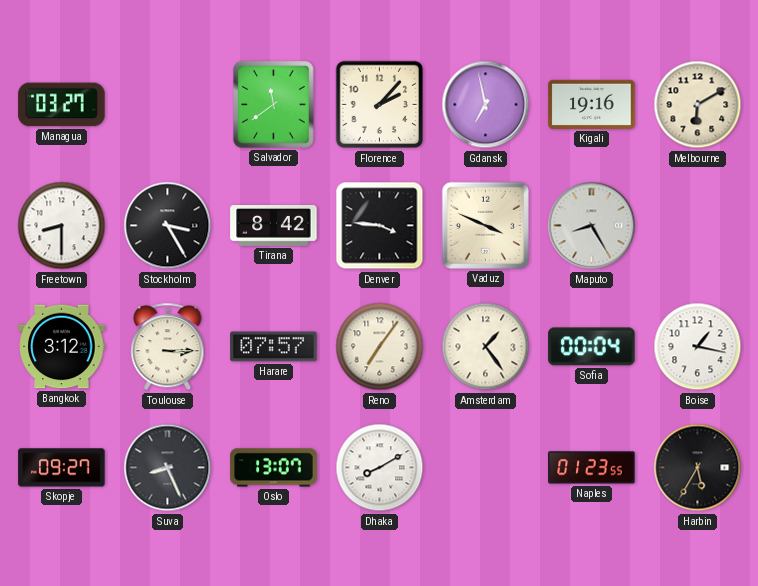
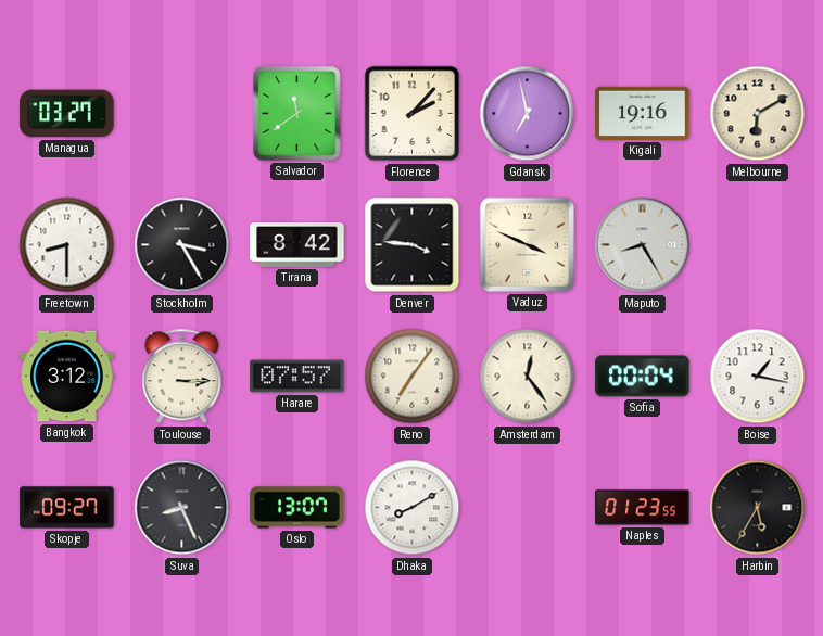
Amsterdam: 1:24 -> 12:24 (528, 377)
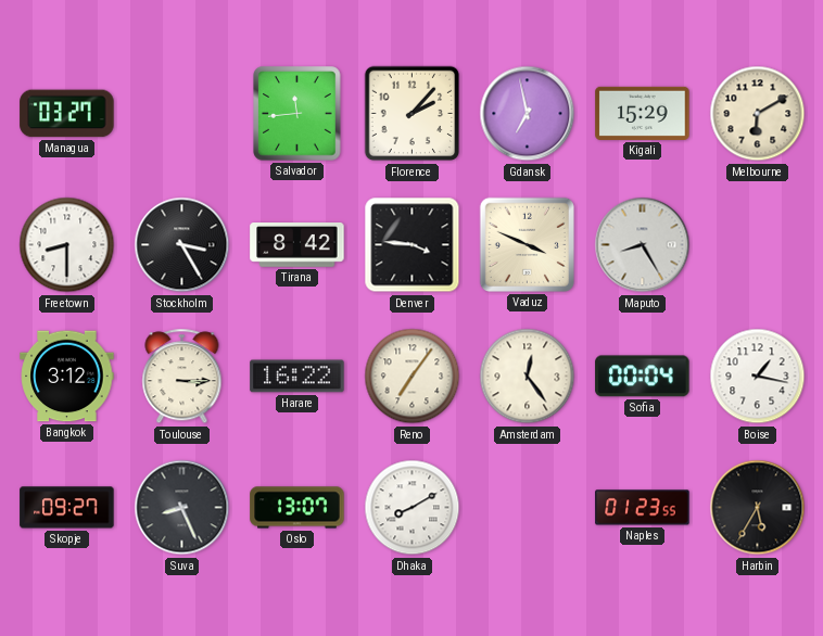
Salvador: 11:39 -> 11:44 (297, 114)
Kigali: 19:16 -> 15:29 (643, 113)
Harare: 07:57 -> 16:22 (297, 377)
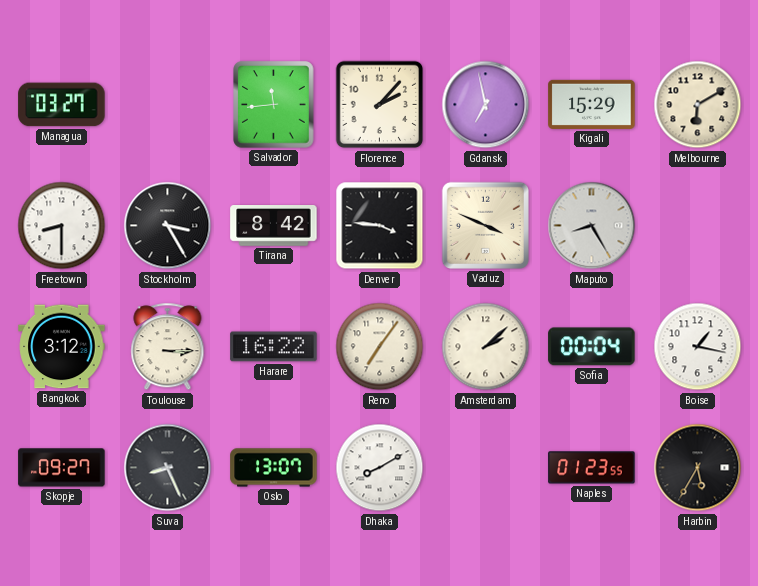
Amsterdam: 12:24 -> 2:08 (486, 347)
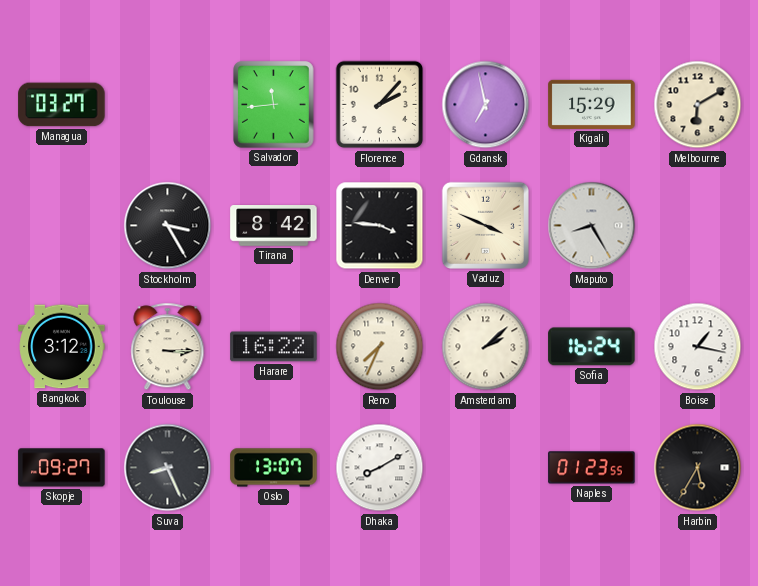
Freetown: 8:30 -> none (62, 226)
Reno: 7:06 -> 7:34 (380, 347)
Sofia: 00:04 -> 16:24 (592, 347)
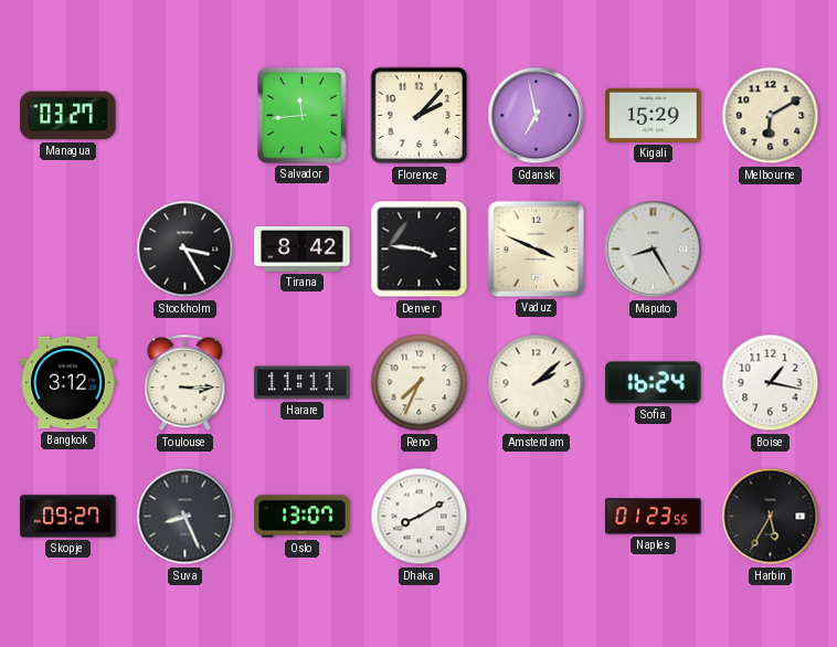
Harare: 16:22 -> 11:11 (303, 383)
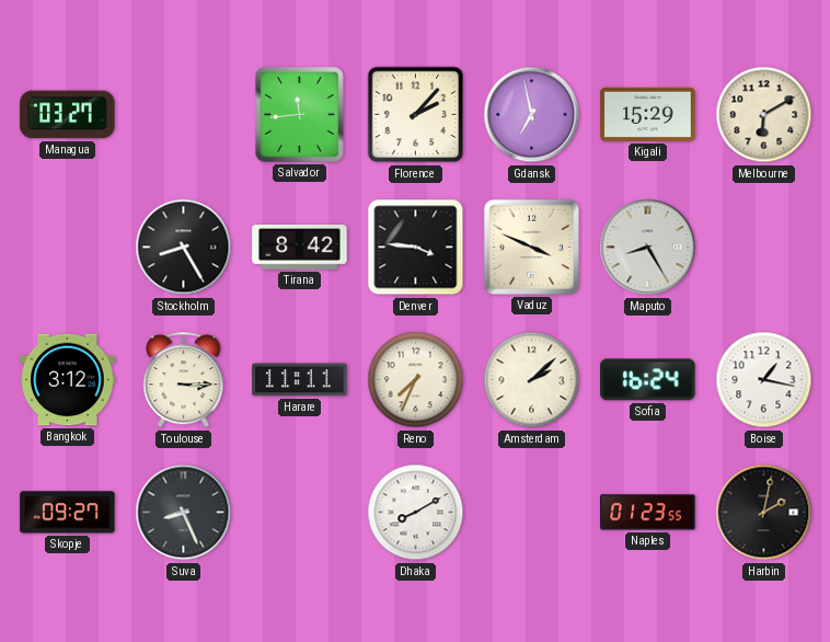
Stockholm: 3:25 -> 8:25 (184, 248)
Oslo: 13:07 -> none (303, 517)
Harbin: 5:35 -> 2:02 (764, 513)
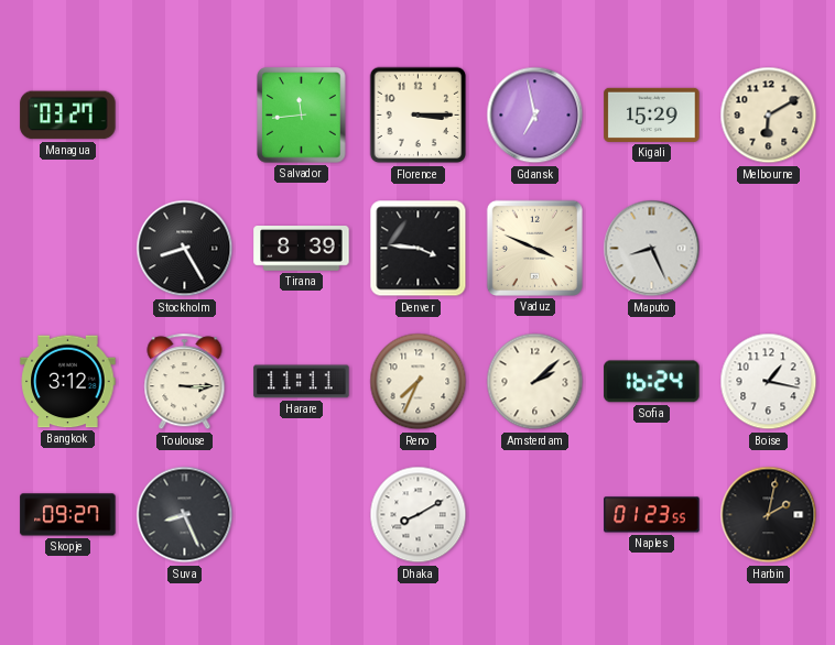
Florence: 2:07 -> 3:15 (419, 116)
Tirana: 8:42 -> 8:39 (302, 249)
Maputo: 8:25 -> 8:26 (652, 249)
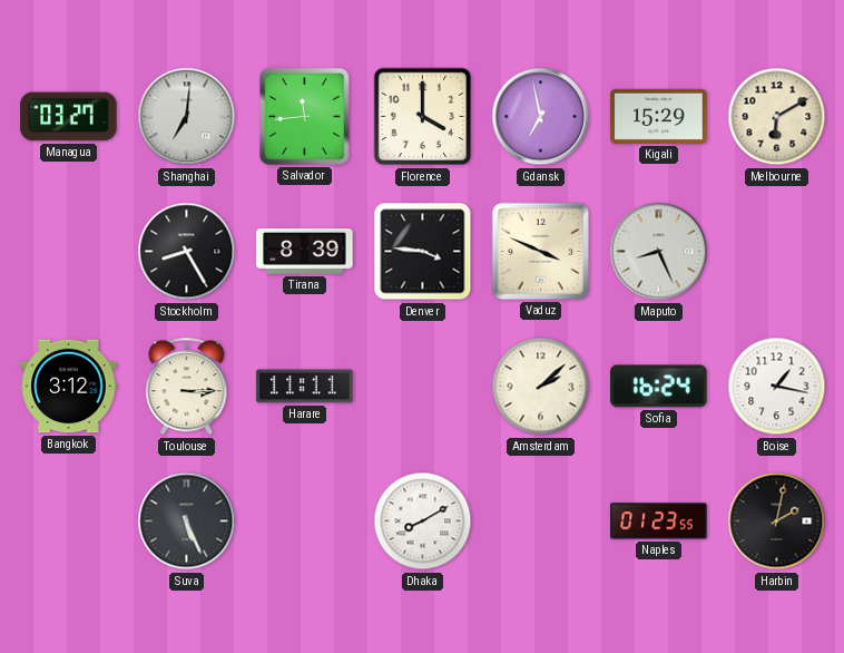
Shanghai: none -> 7:01 (187, 117)
Florence: 3:15 -> 4:00 (423, 117)
Reno: 7:34 -> none (419, 382)
Skopje: 09:27 -> none (68, 515)
Suva: 8:26 -> 5:26 (187, 522)
